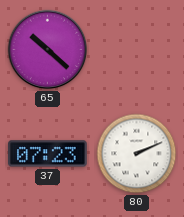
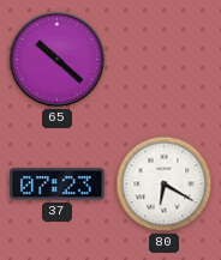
80: 2:11 -> 6:20 (165, 185)
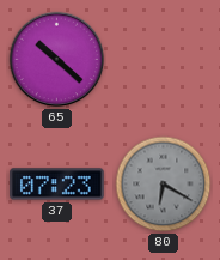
80 dial: white -> grey (164, 185)
